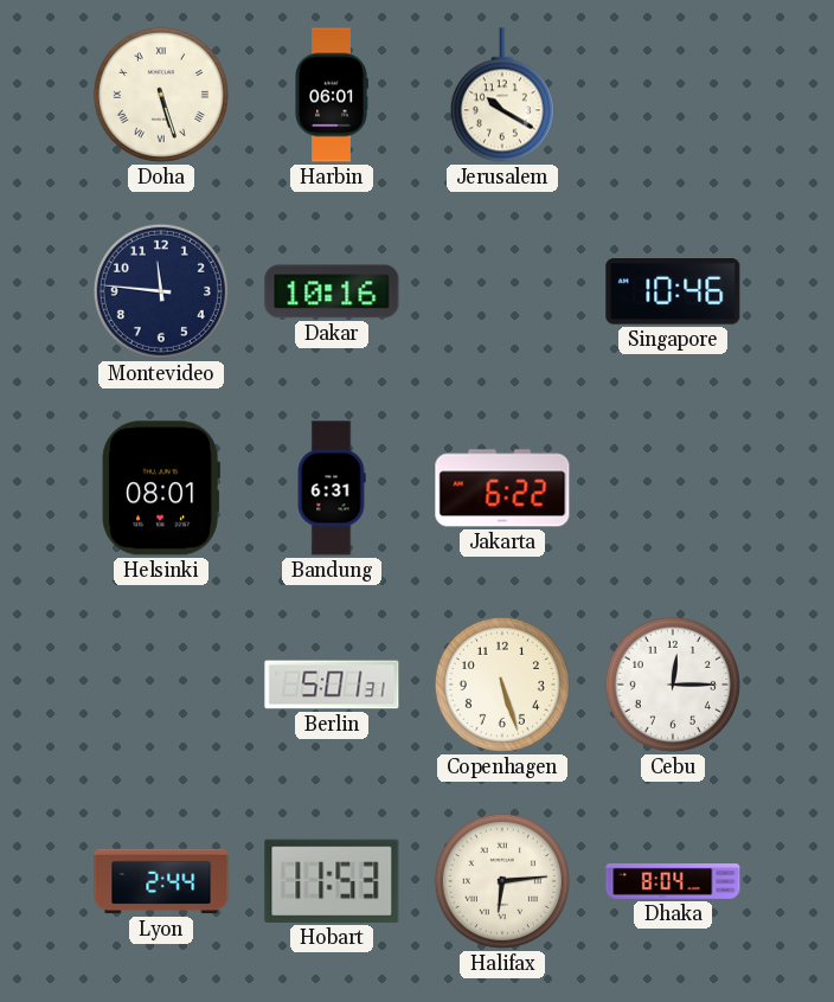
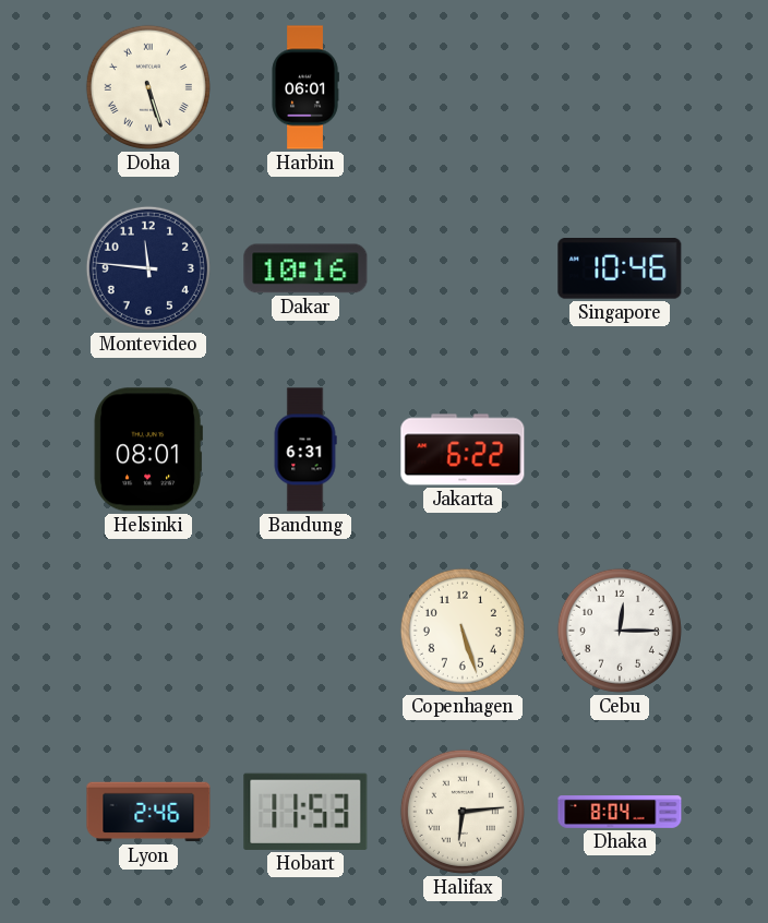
Jerusalem: 10:20 -> none (502, 95)
Berlin: 5:01 -> none (332, 685)
Lyon: 2:44 -> 2:46 (148, 812)
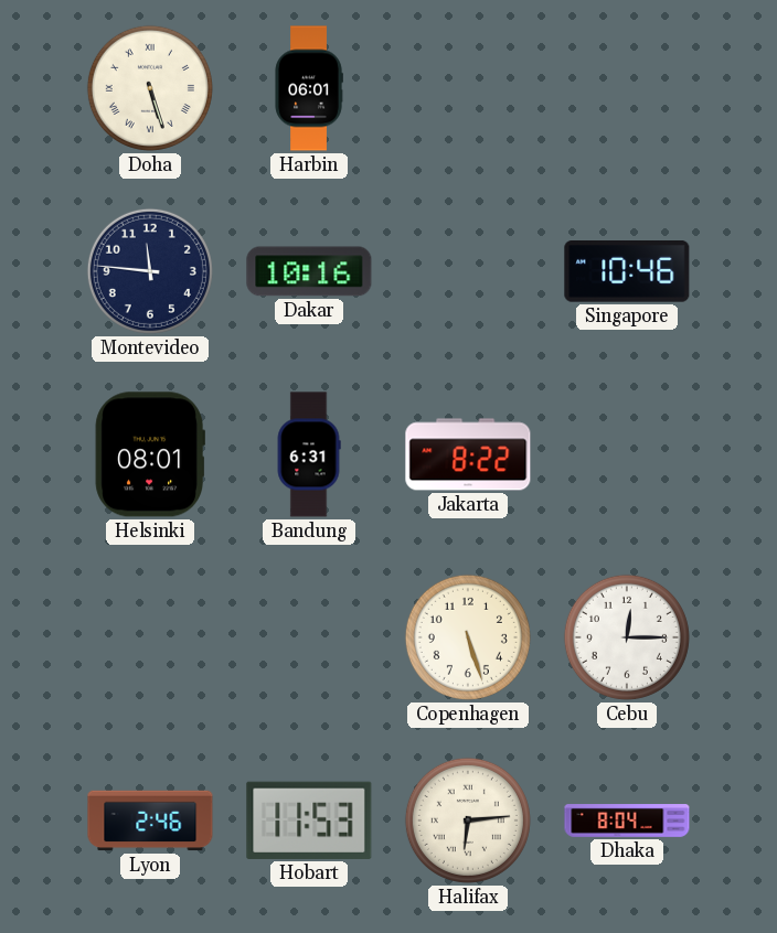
Jakarta: 6:22 -> 8:22 (468, 454)
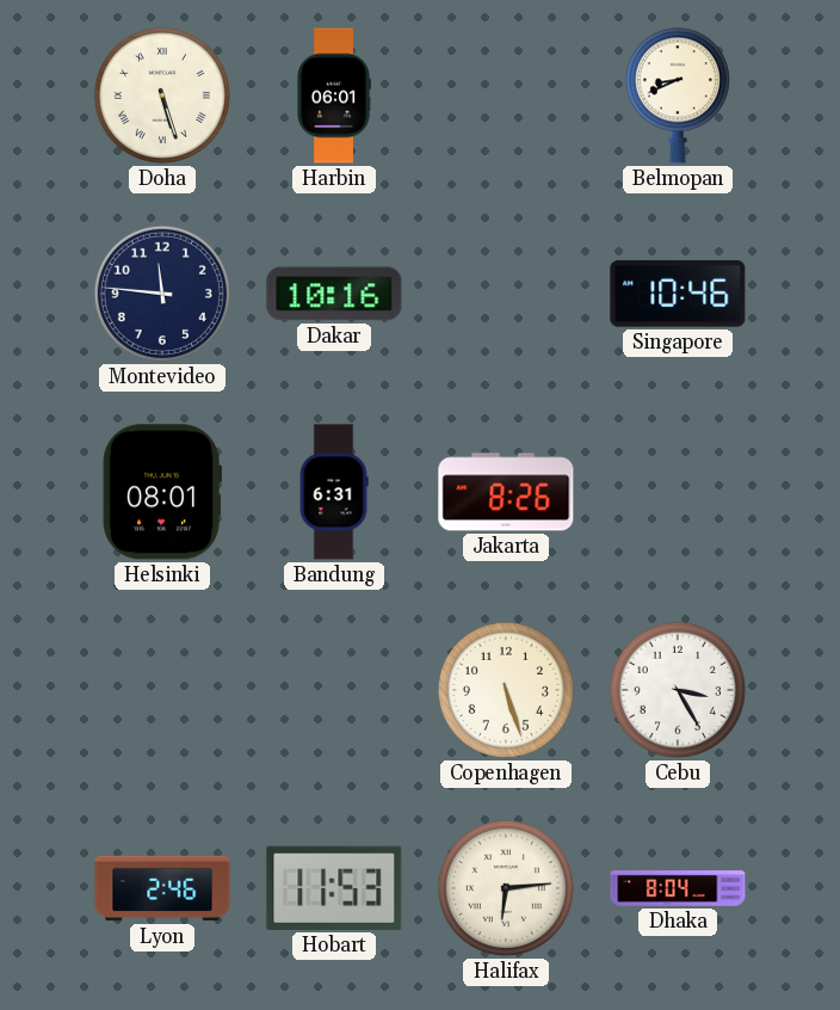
Belmopan: none -> 8:41 (678, 96)
Jakarta: 8:22 -> 8:26 (506, 492)
Cebu: 12:15 -> 3:25 (678, 690)
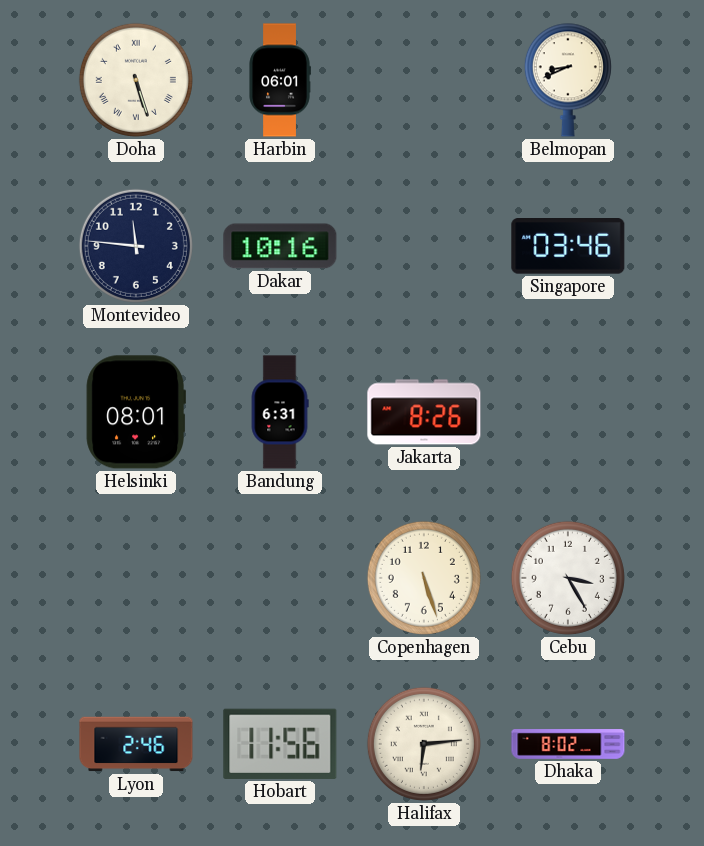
Singapore: 10:46 -> 03:46 (568, 247)
Hobart: 11:53 -> 11:56 (280, 744)
Dhaka: 8:04 -> 8:02 (568, 744)
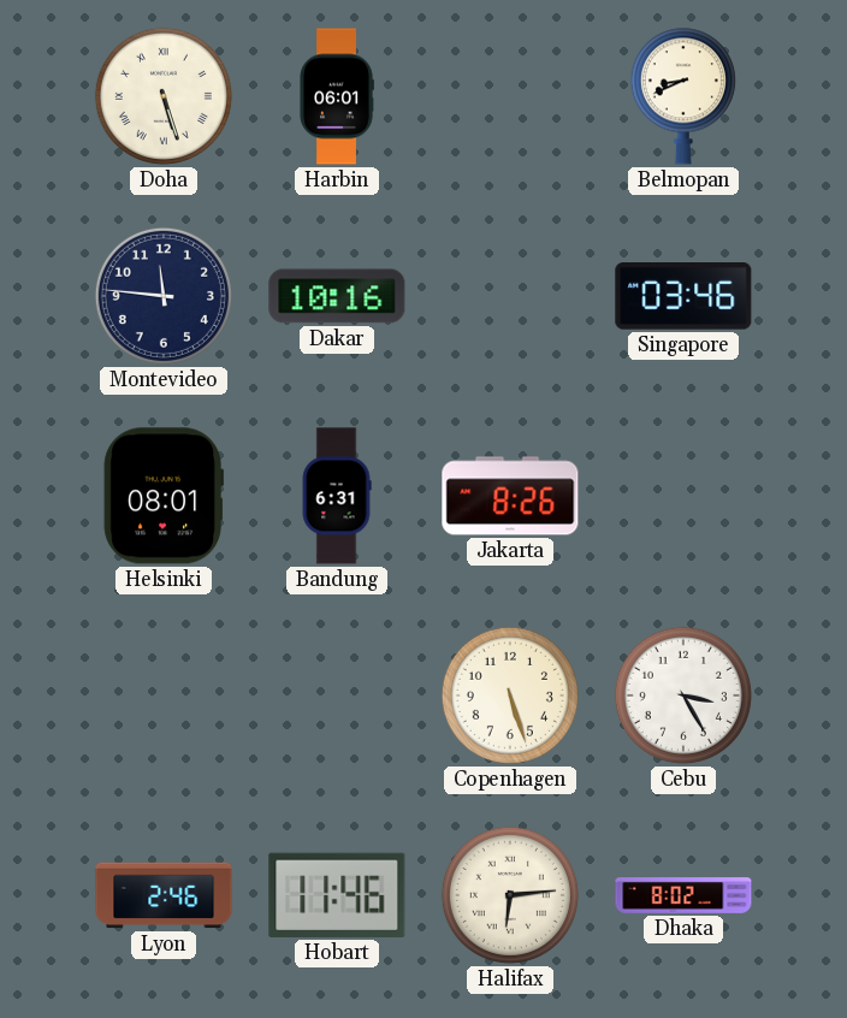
Hobart: 11:56 -> 11:46 (337, 895)
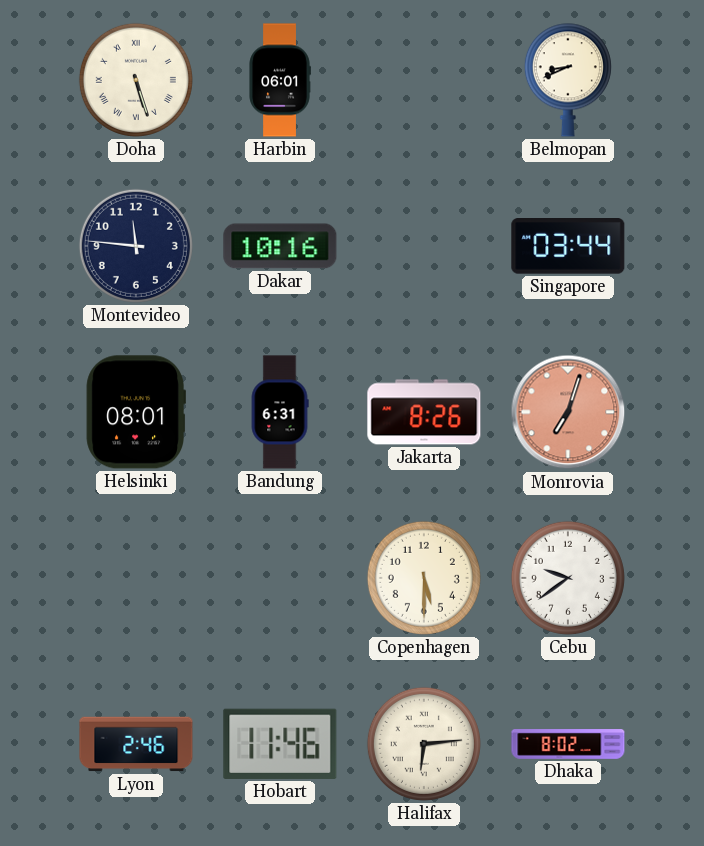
Singapore: 03:46 -> 03:44 (568, 247)
Monrovia: none -> 7:03 (568, 412)
Copenhagen: 5:27 -> 5:30 (424, 578)
Cebu: 3:25 -> 9:39 (568, 578)
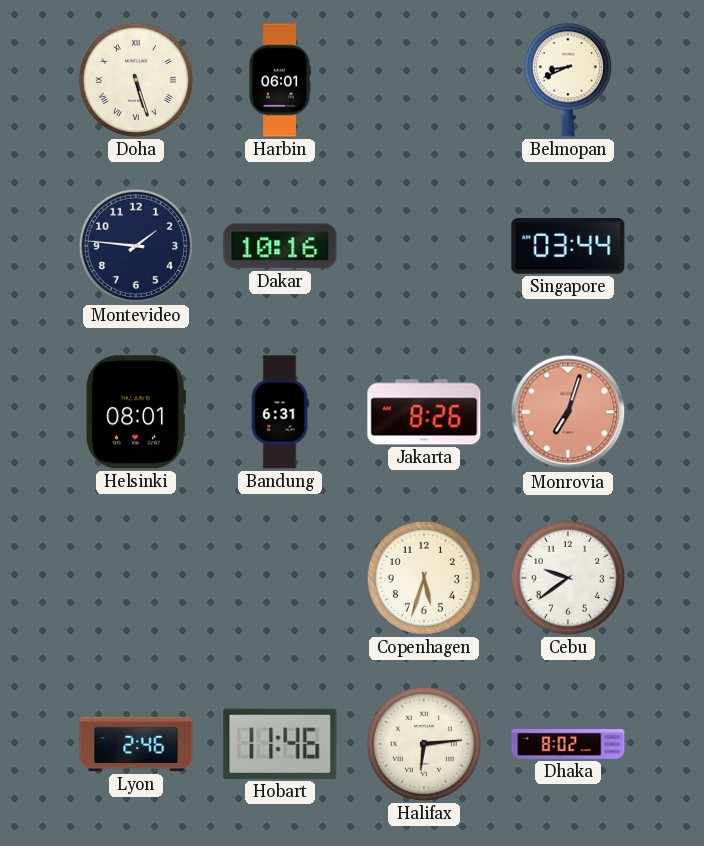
Montevideo: 11:46 -> 1:46 (136, 246)
Copenhagen: 5:30 -> 5:33 (424, 578)
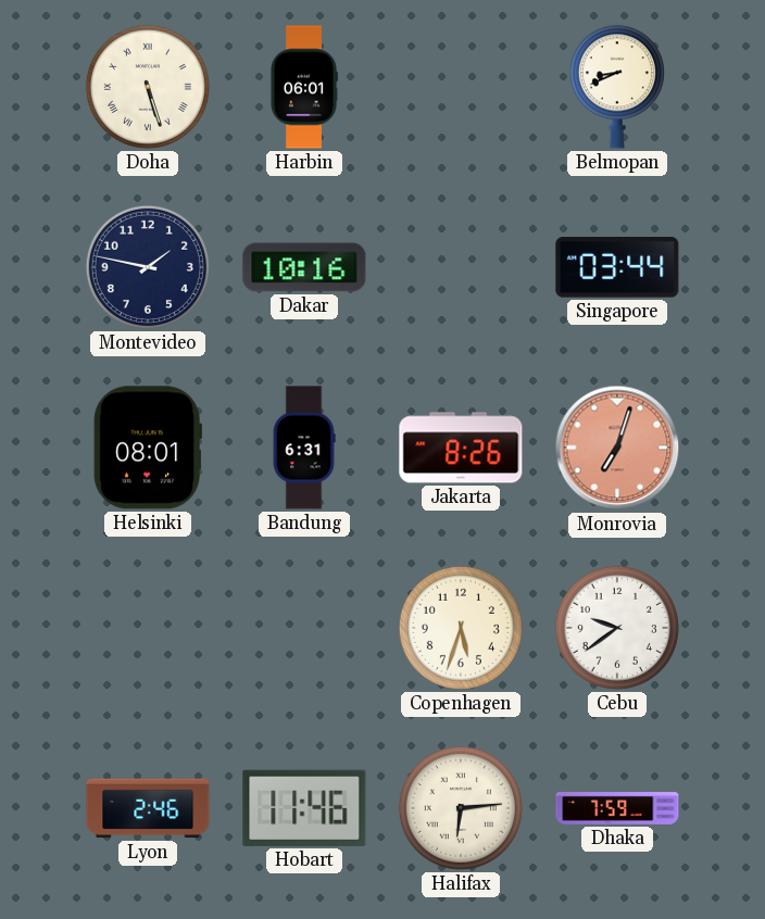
Montevideo: 1:46 -> 1:47 (148, 267)
Dhaka: 8:02 -> 7:59 (617, 808)
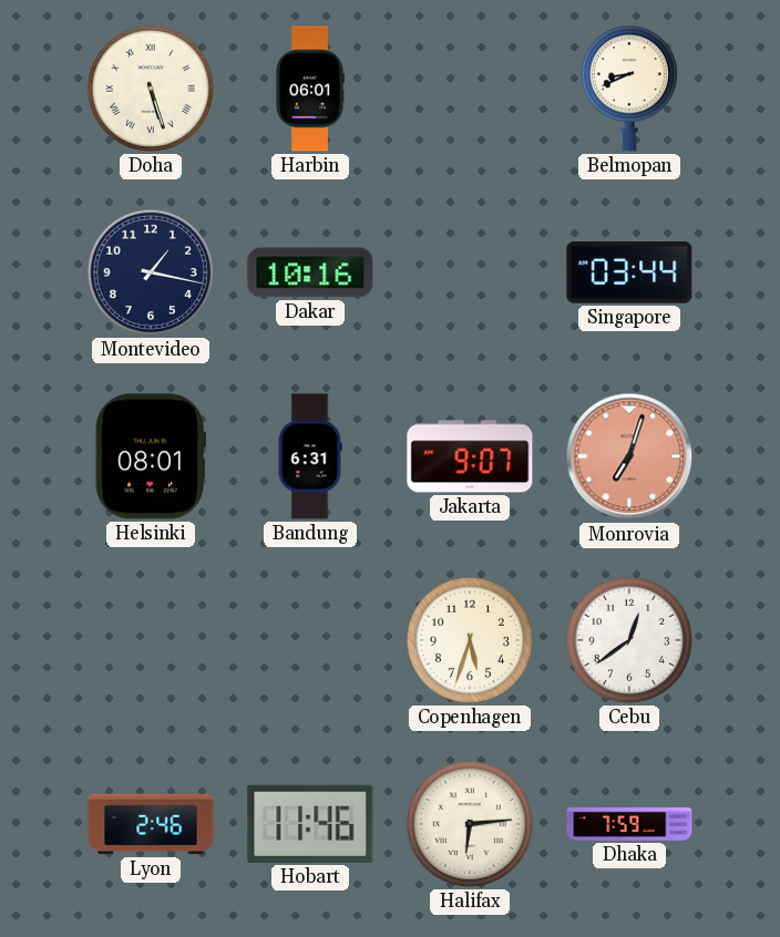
Montevideo: 1:47 -> 1:17 (151, 272)
Jakarta: 8:26 -> 9:07 (470, 456)
Cebu: 9:39 -> 12:39 (629, 640)
